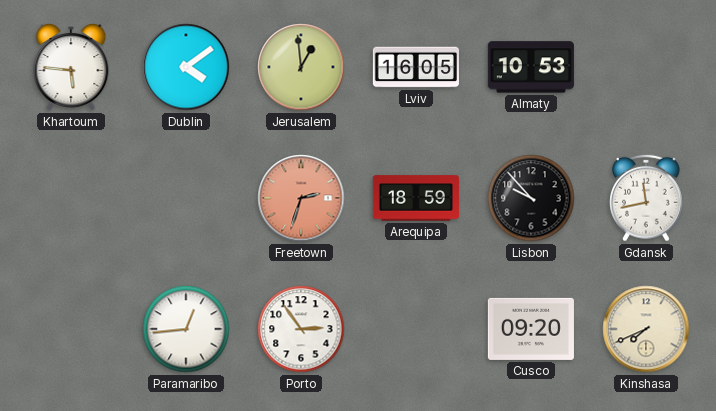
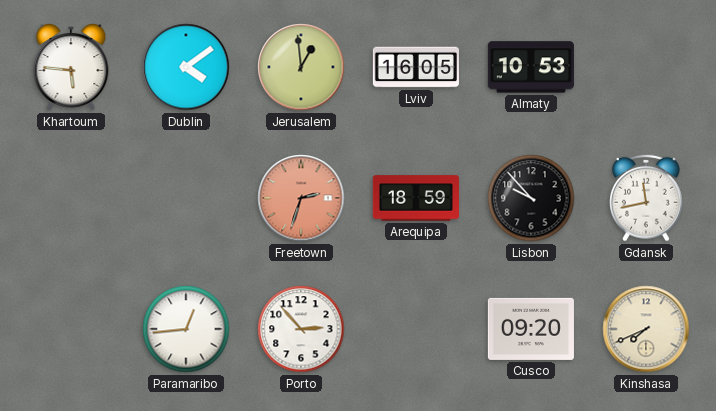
Porto: 2:54 -> 2:53 (301, 329)
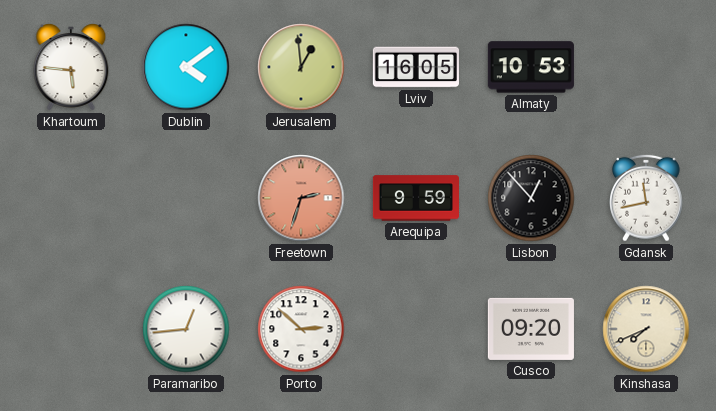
Arequipa: 18:59 -> 9:59 (416, 198)
Lisbon: 9:53 -> 12:53 (531, 198)
Porto: 2:53 -> 2:52 (301, 329)
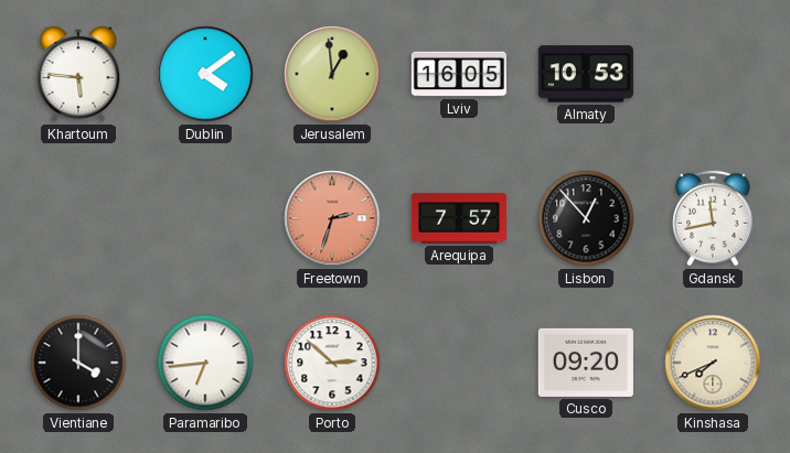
Arequipa: 9:59 -> 7:57 (459, 218)
Vientiane: none -> 4:00 (78, 363)
Paramaribo: 12:44 -> 6:44 (205, 363)
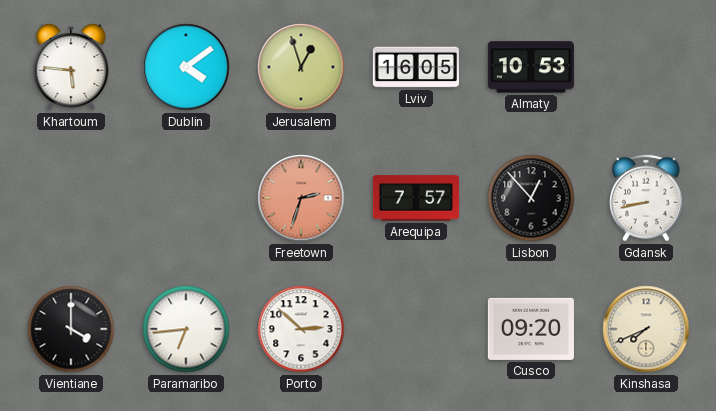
Jerusalem: 12:59 -> 12:57 (301, 67)
Gdansk: 11:43 -> 8:43 (647, 198)
